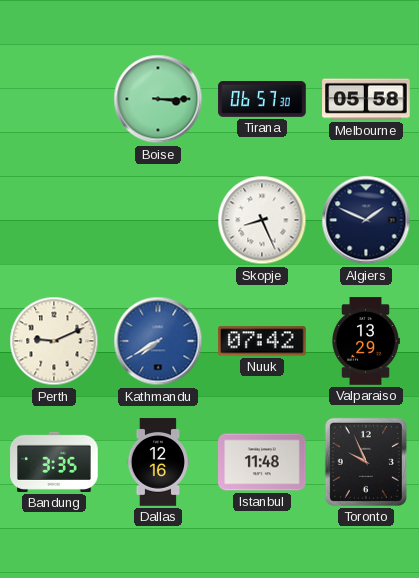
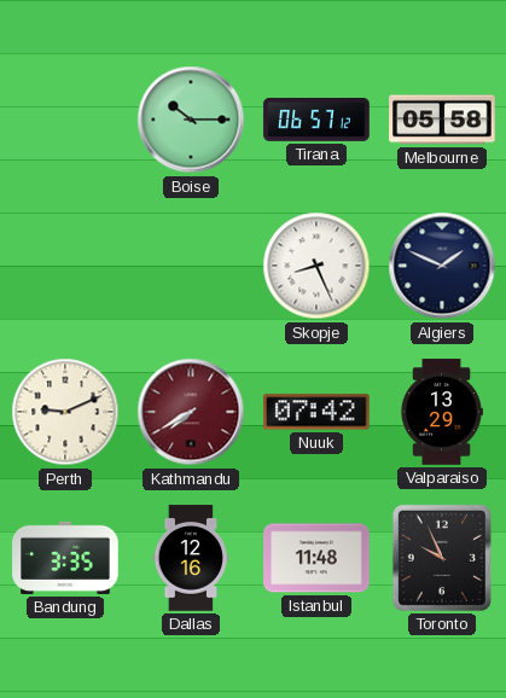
Boise: 3:15 -> 10:15 (191, 120)
Tirana: 06:57:30 -> 06:57:12 (316, 121)
Kathmandu dial: blue -> burgundy (191, 412)
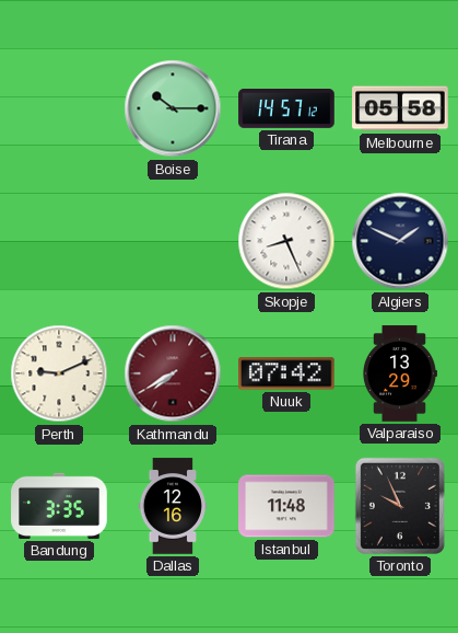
Tirana: 06:57 -> 14:57 (286, 110)
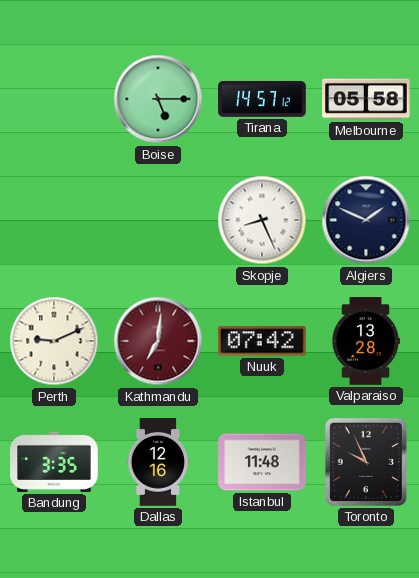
Boise: 10:15 -> 5:15 (158, 99)
Kathmandu: 7:40 -> 7:01 (158, 341)
Valparaiso: 13:29 -> 13:28 (366, 341)
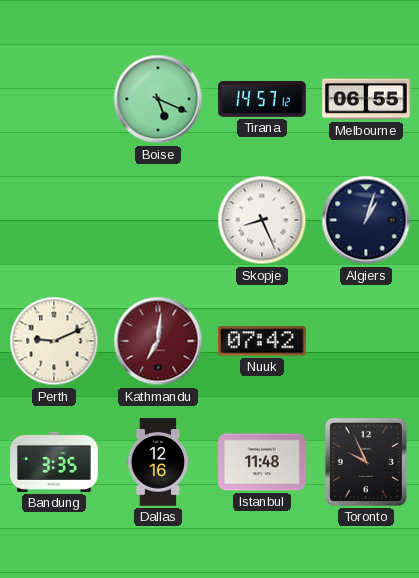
Boise: 5:15 -> 5:19 (158, 99)
Melbourne: 05:58 -> 06:55 (366, 99)
Algiers: 1:49 -> 1:03 (366, 220)
Valparaiso: 13:28 -> none (366, 341)
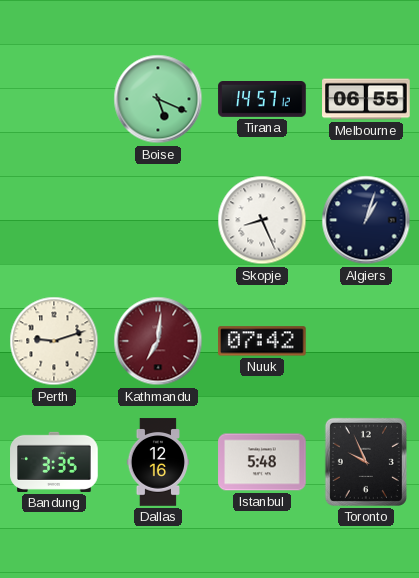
Perth: 9:11 -> 9:12 (54, 341)
Istanbul: 11:48 -> 5:48 (262, 462)
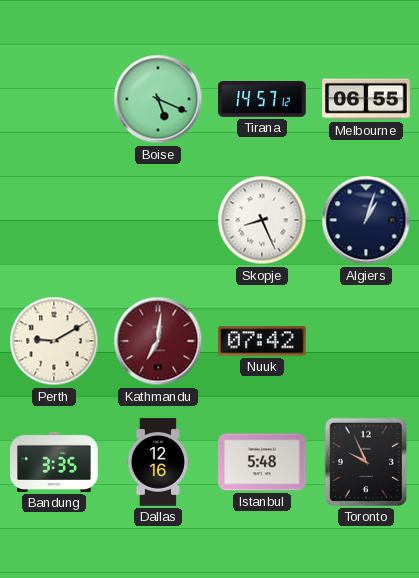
Perth: 9:12 -> 9:10 (54, 341)
